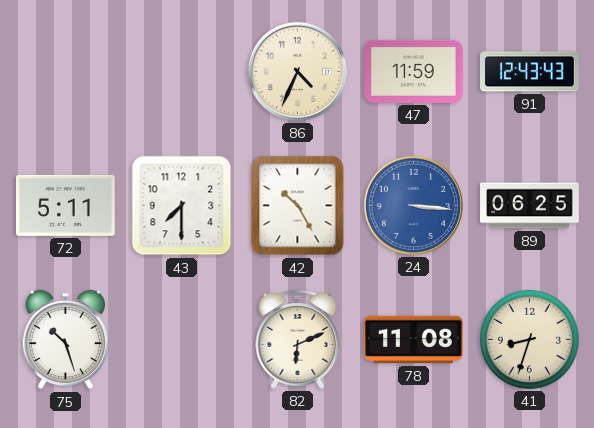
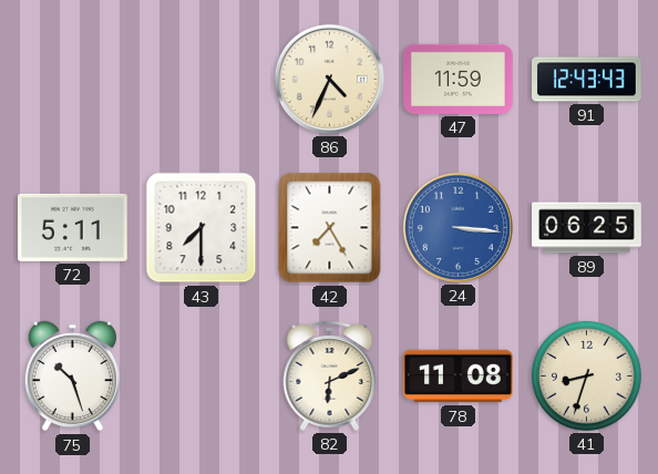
42: 10:25 -> 7:25 (330, 228)
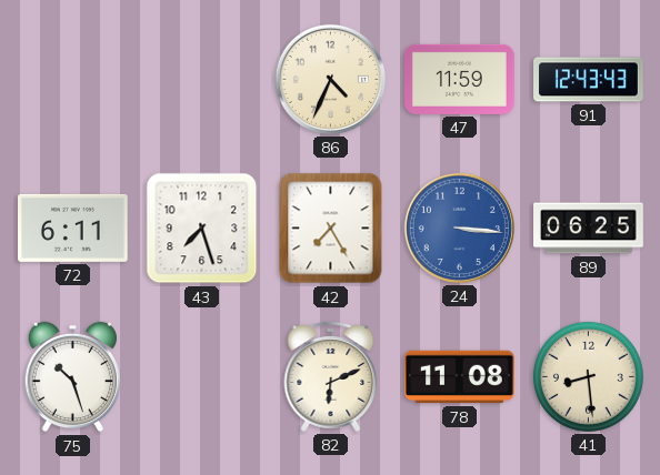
72: 5:11 -> 6:11 (73, 228)
43: 7:30 -> 7:27 (202, 229)
41: 8:33 -> 8:29 (588, 376)
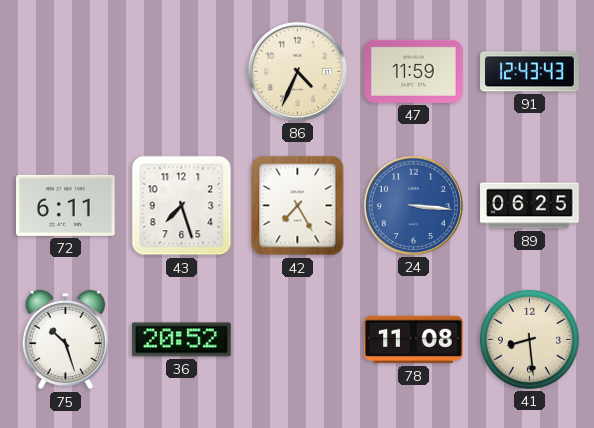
36: none -> 20:52 (182, 340)
82: 6:11 -> none (331, 377)
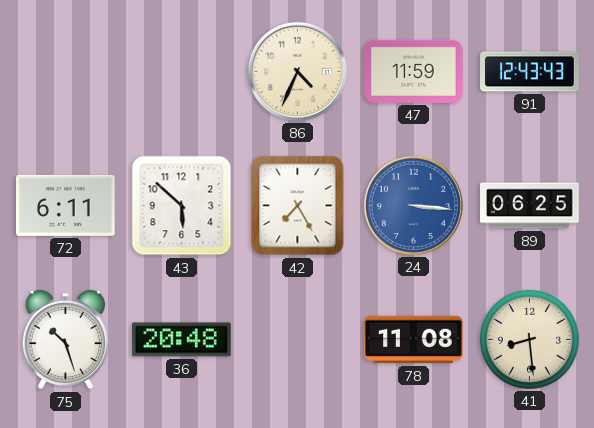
43: 7:27 -> 5:52 (182, 206)
36: 20:52 -> 20:48 (182, 340)
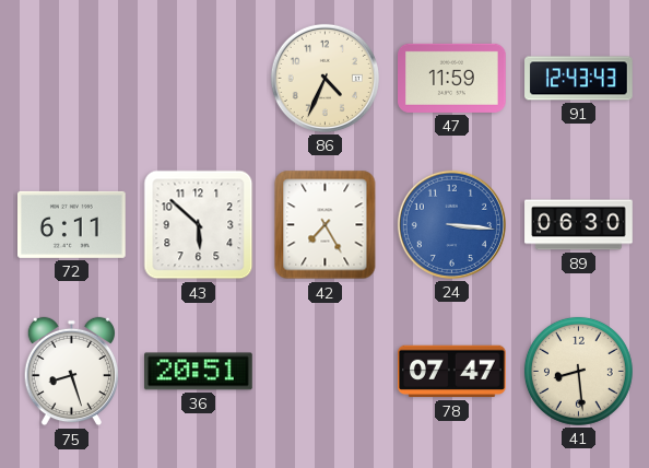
89: 06:25 -> 06:30 (579, 225)
75: 10:27 -> 8:27 (71, 372)
36: 20:48 -> 20:51 (199, 372)
78: 11:08 -> 07:47 (452, 372)
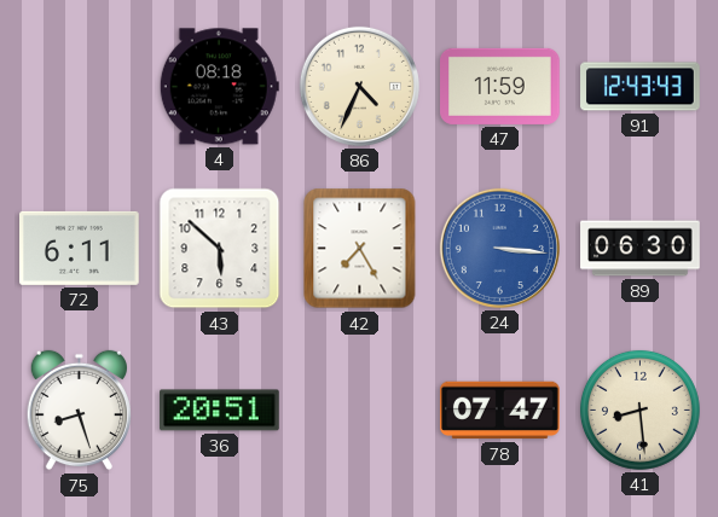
4: none -> 08:18 (219, 87)
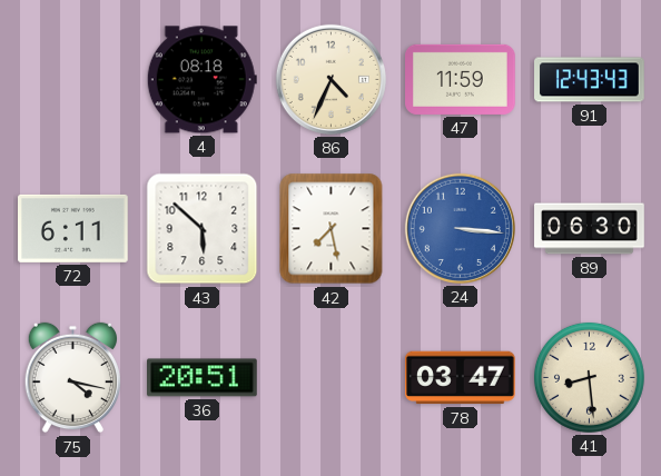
42: 7:25 -> 7:28 (332, 229)
75: 8:27 -> 4:17 (72, 378)
78: 07:47 -> 03:47 (461, 378)
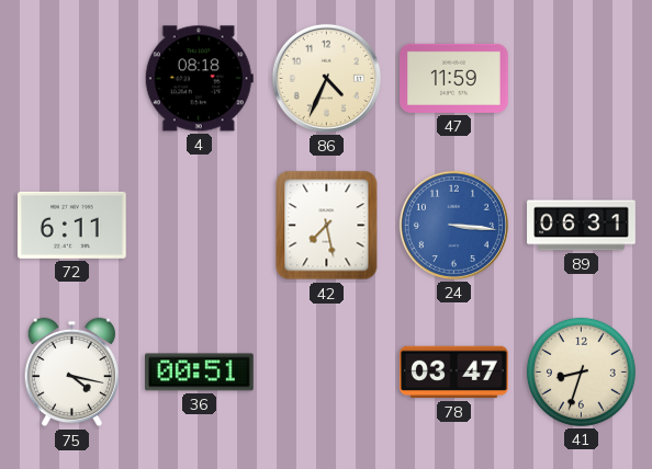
91: 12:43 -> none (590, 80)
43: 5:52 -> none (203, 229)
89: 06:30 -> 06:31 (582, 226)
36: 20:51 -> 00:51 (200, 373)
41: 8:29 -> 8:33 (581, 371)
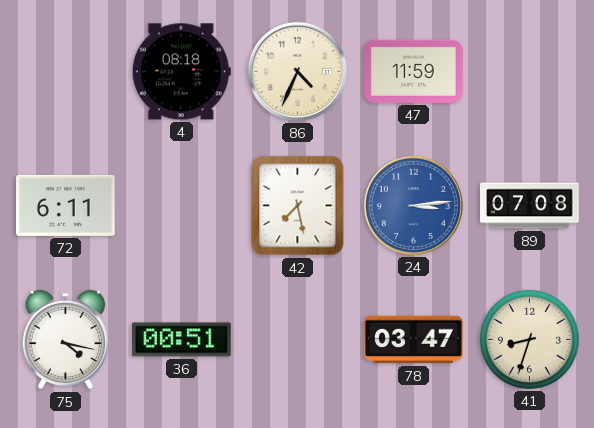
24: 3:16 -> 3:14 (413, 205)
89: 06:31 -> 07:08 (530, 206)
